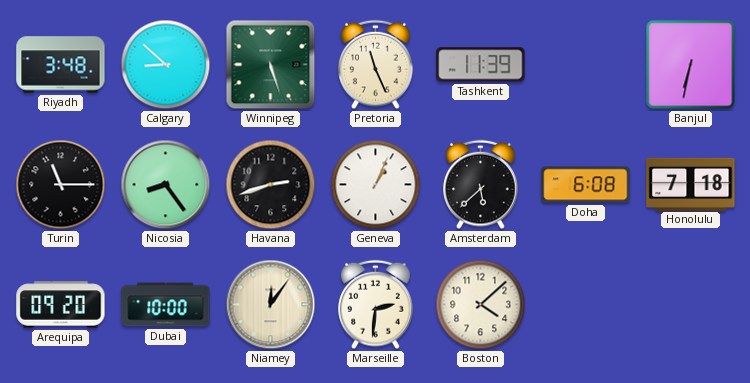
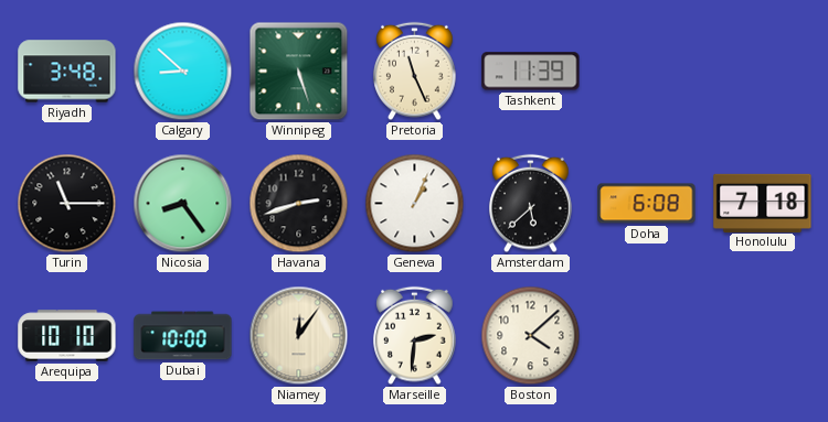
Banjul: 6:32 -> none (691, 65)
Arequipa: 09:20 -> 10:10 (67, 336)
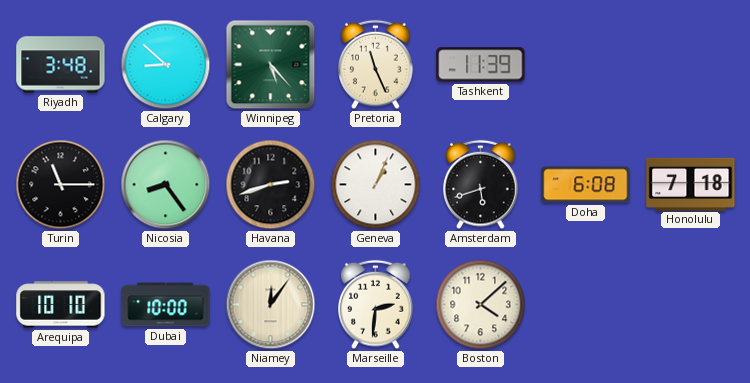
Winnipeg: 5:27 -> 5:23 (271, 65)
Amsterdam: 5:38 -> 5:42 (481, 185)
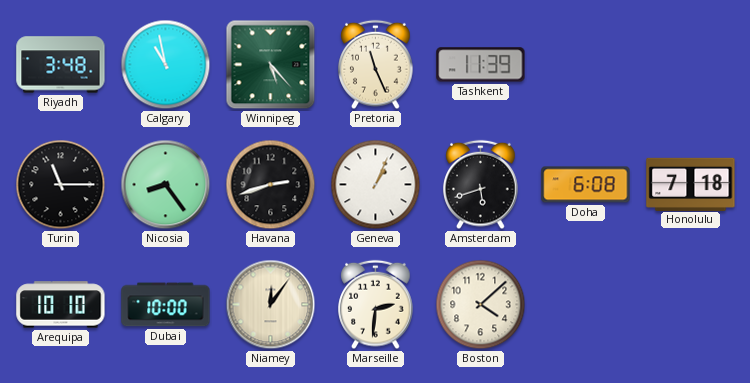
Calgary: 8:52 -> 10:58 (166, 65)
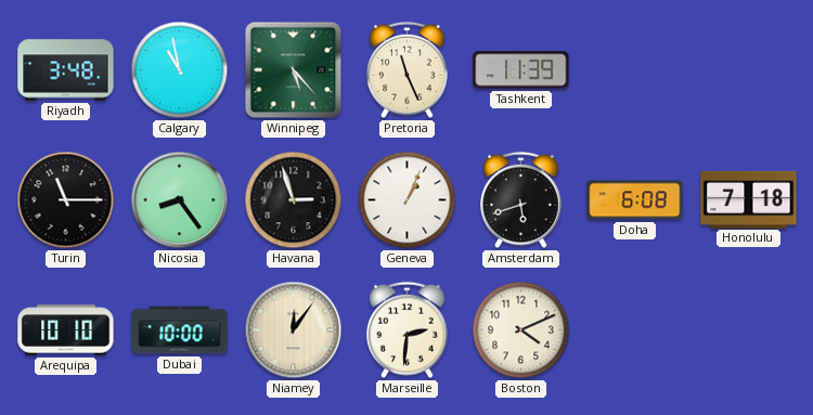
Havana: 2:42 -> 2:57 (294, 200)
Boston: 4:08 -> 4:11 (521, 330)
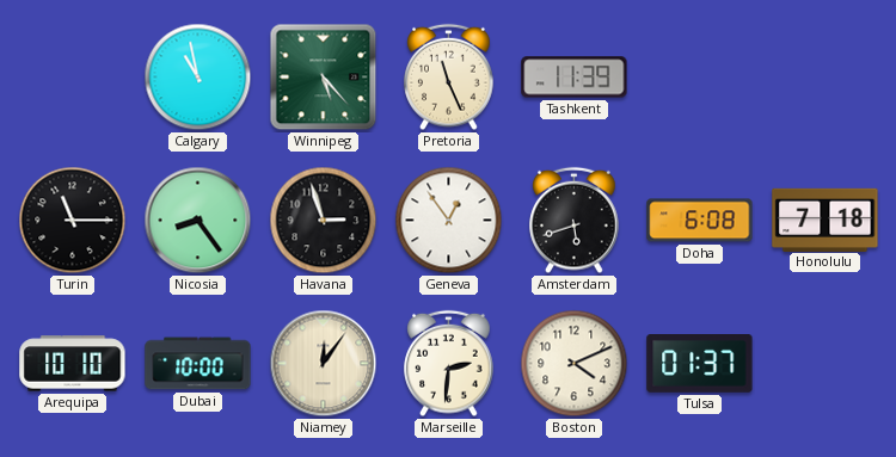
Riyadh: 3:48 -> none (66, 70)
Geneva: 1:04 -> 12:54 (449, 221)
Tulsa: none -> 01:37 (700, 364)
